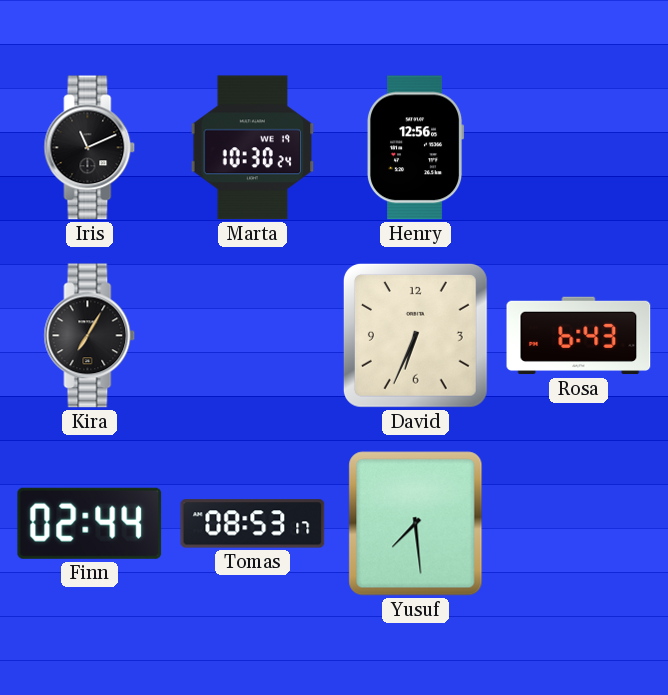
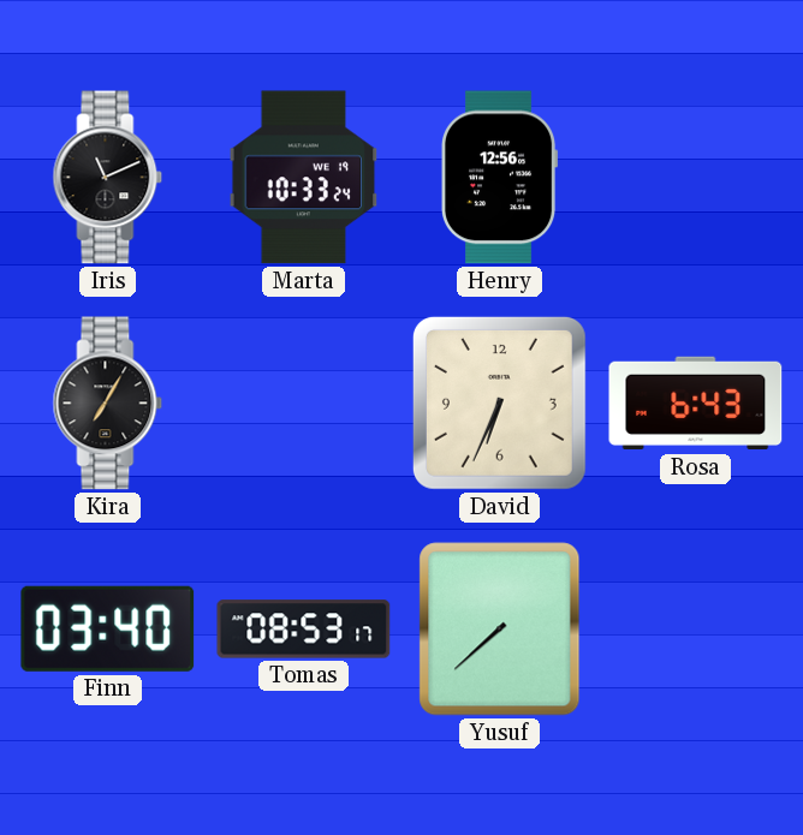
Marta: 10:30 -> 10:33 (304, 178)
Finn: 02:44 -> 03:40 (108, 628)
Yusuf: 7:29 -> 7:38 (500, 630)
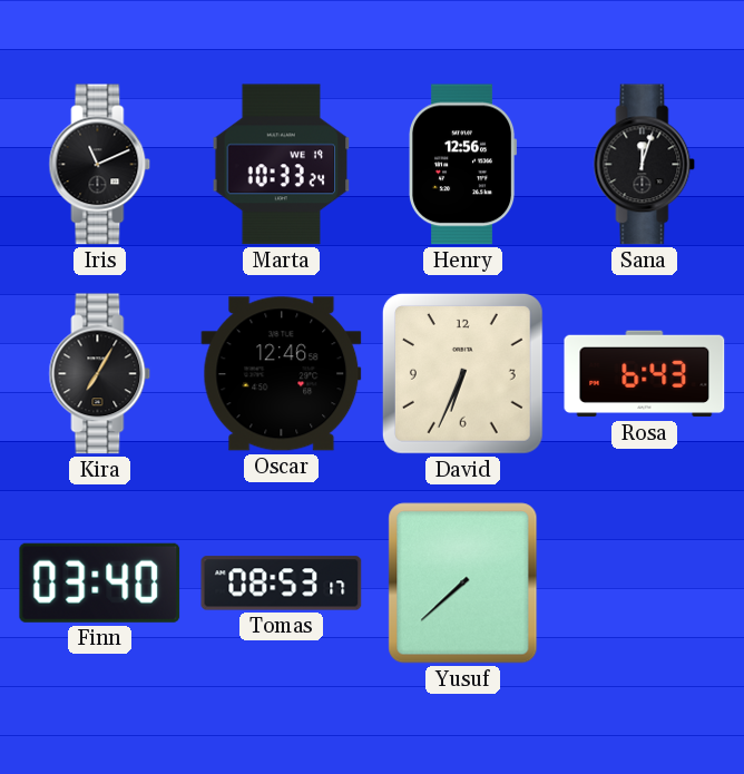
Sana: none -> 12:03 (645, 165)
Oscar: none -> 12:46 (282, 374)
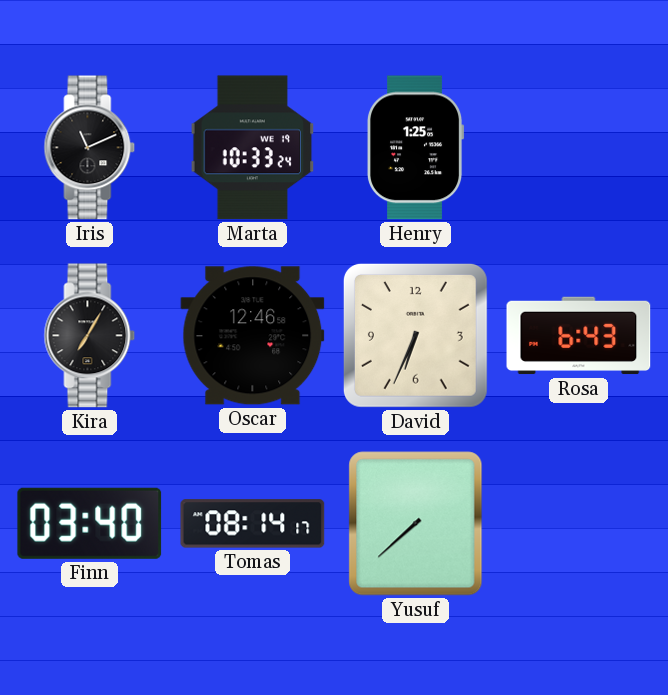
Henry: 12:56 -> 1:25 (416, 148)
Sana: 12:03 -> none (645, 165)
Tomas: 08:53 -> 08:14 (253, 524)
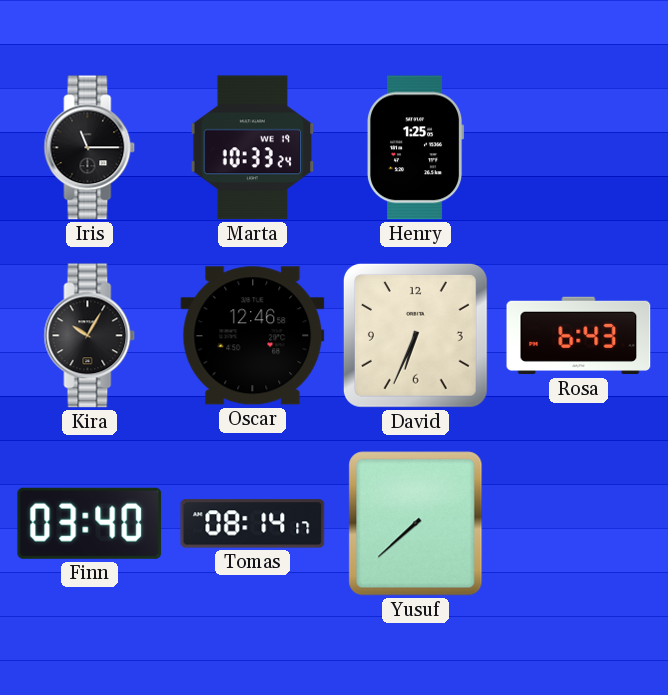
Iris: 11:11 -> 11:15 (90, 148)
Kira: 7:05 -> 10:05 (90, 336)
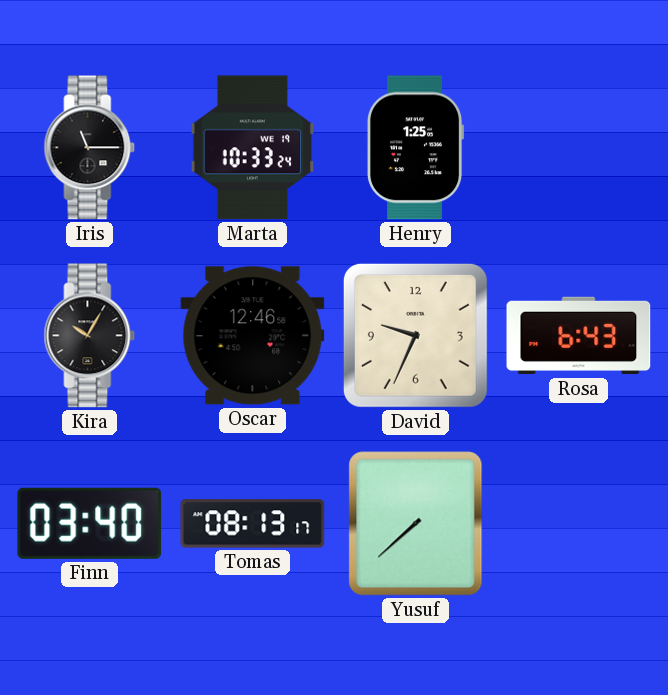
David: 6:34 -> 9:34 (415, 335)
Tomas: 08:14 -> 08:13 (253, 524)
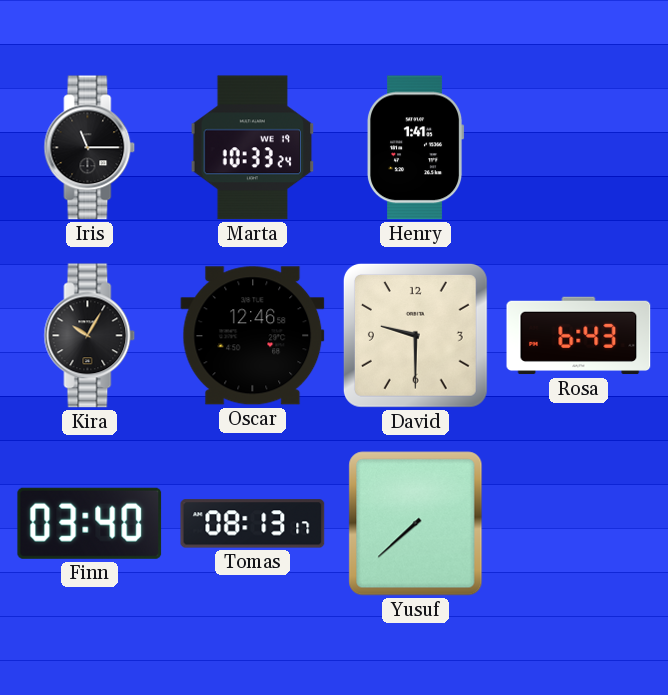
Henry: 1:25 -> 1:41 (416, 148)
David: 9:34 -> 9:30 (415, 335)
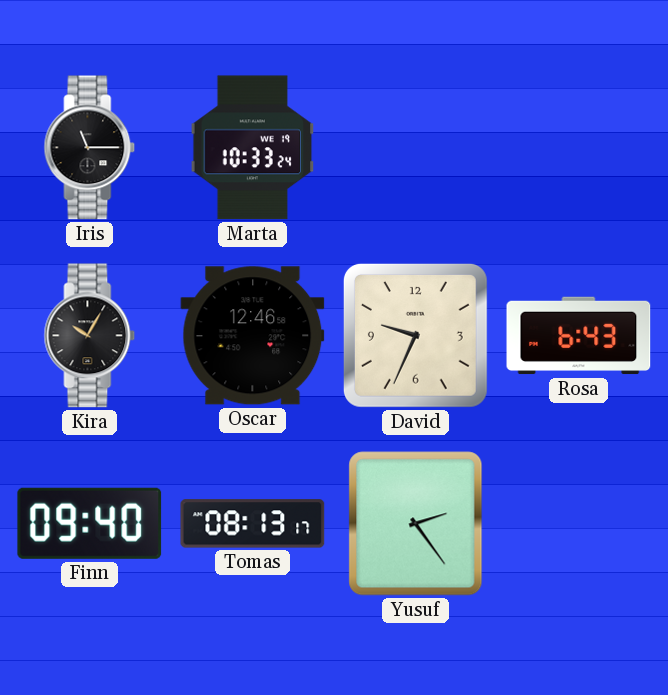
Henry: 1:41 -> none (416, 148)
David: 9:30 -> 9:34 (415, 335)
Finn: 03:40 -> 09:40 (90, 523)
Yusuf: 7:38 -> 2:24 (416, 524)
